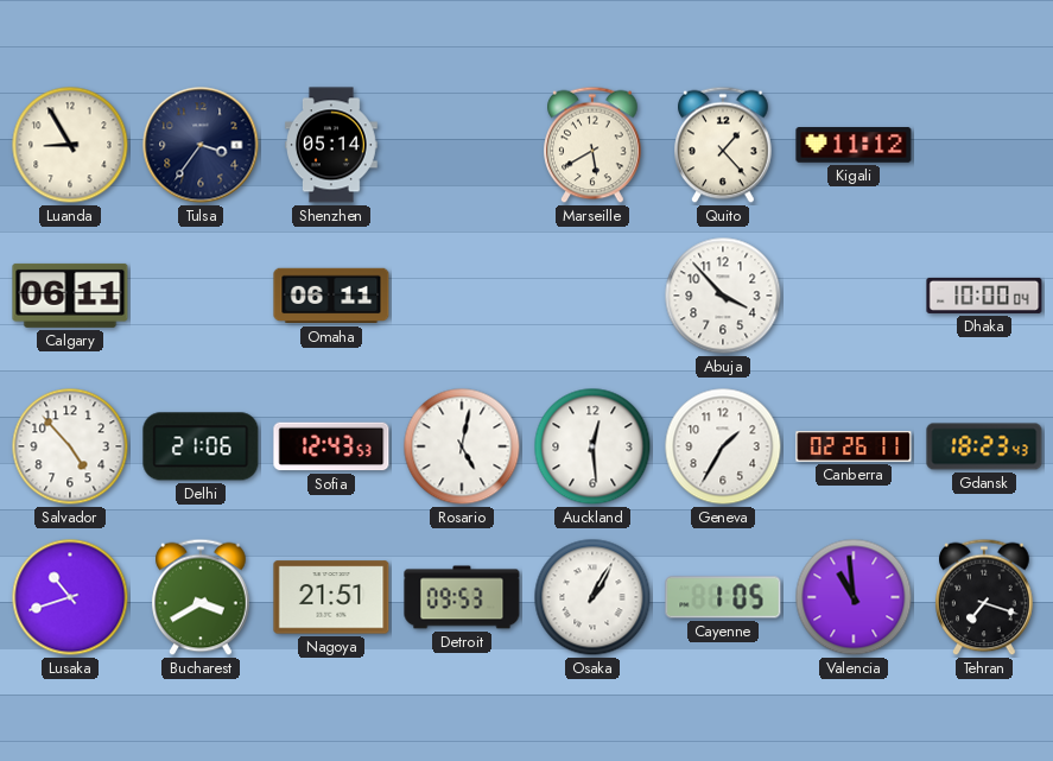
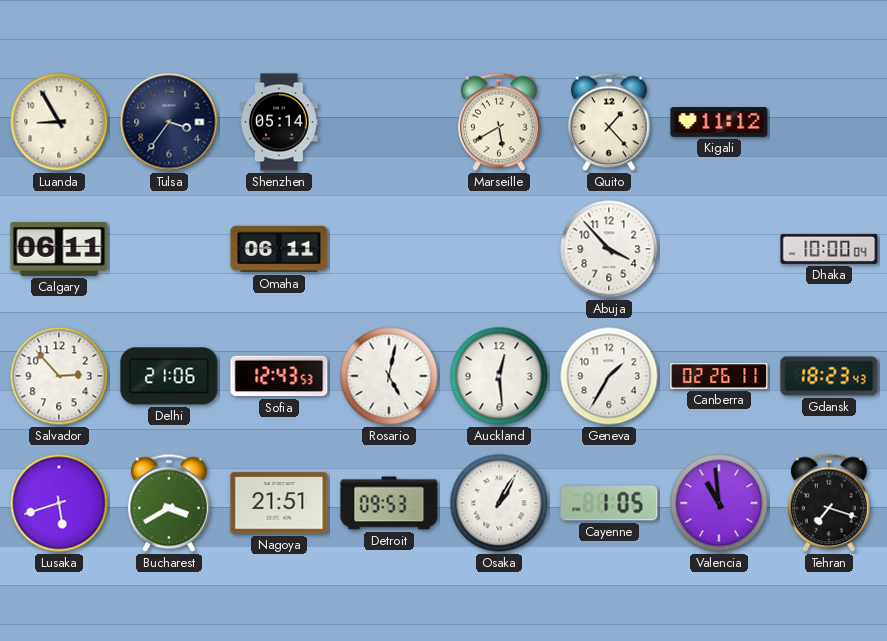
Salvador: 4:53 -> 2:53 (59, 376)
Lusaka: 10:42 -> 5:42 (59, 503)
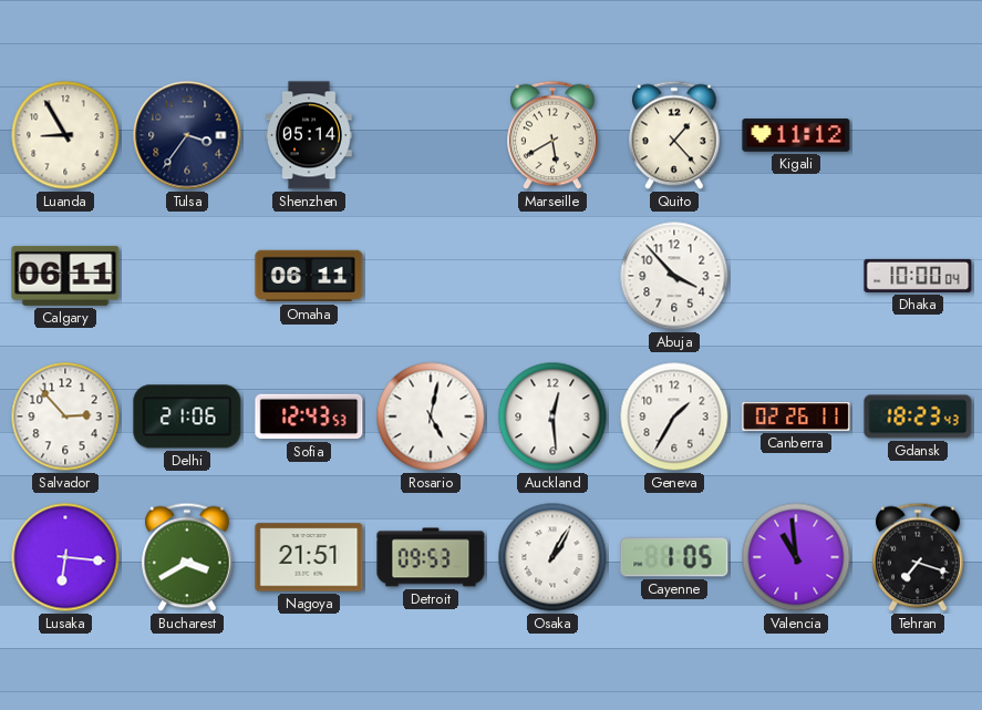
Lusaka: 5:42 -> 6:16 (65, 557)
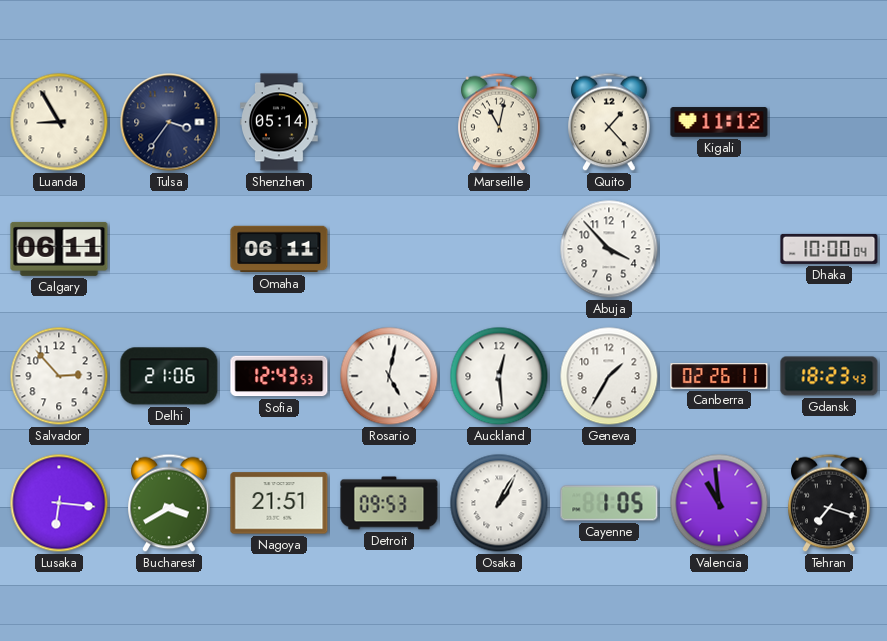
Marseille: 5:40 -> 11:02 (499, 122)
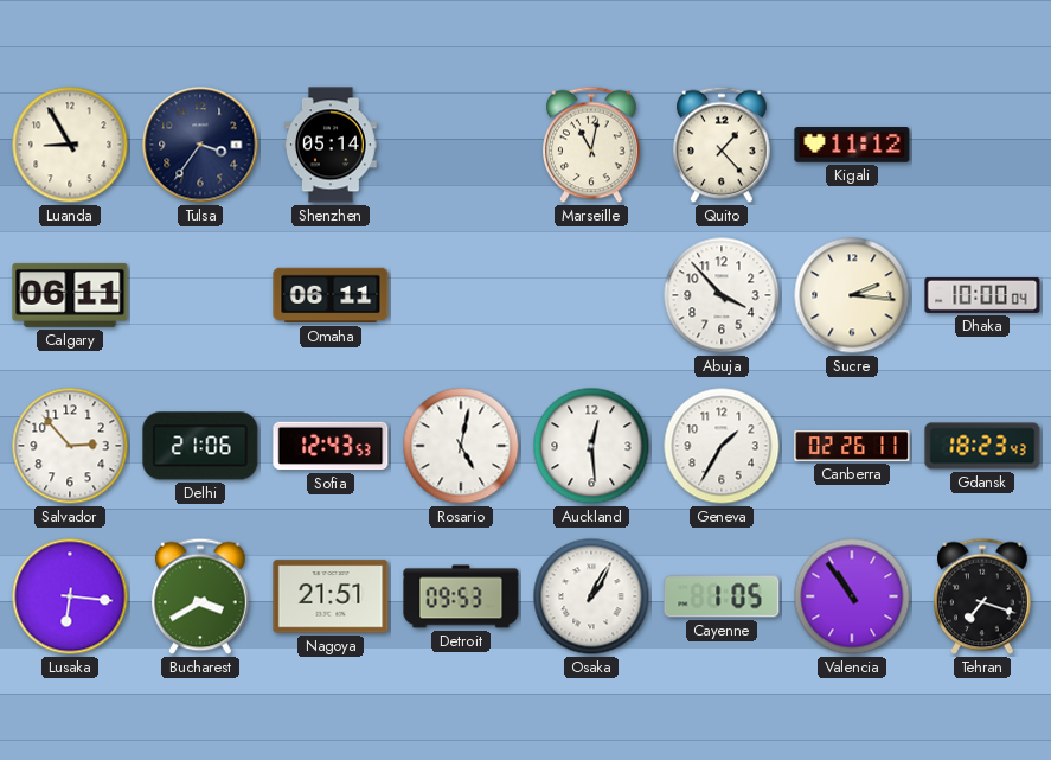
Sucre: none -> 2:16 (852, 295)
Valencia: 10:59 -> 10:54 (852, 596)
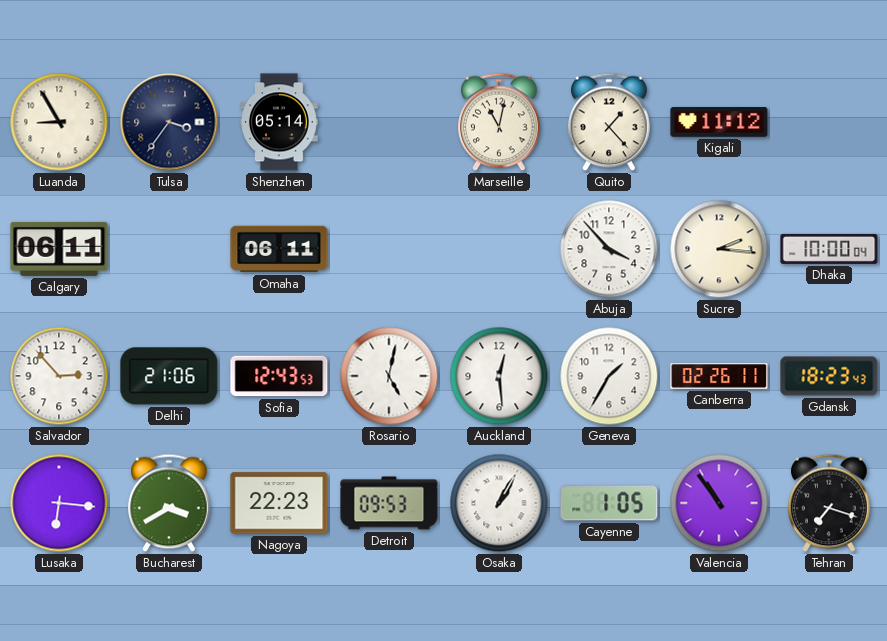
Nagoya: 21:51 -> 22:23 (279, 503)
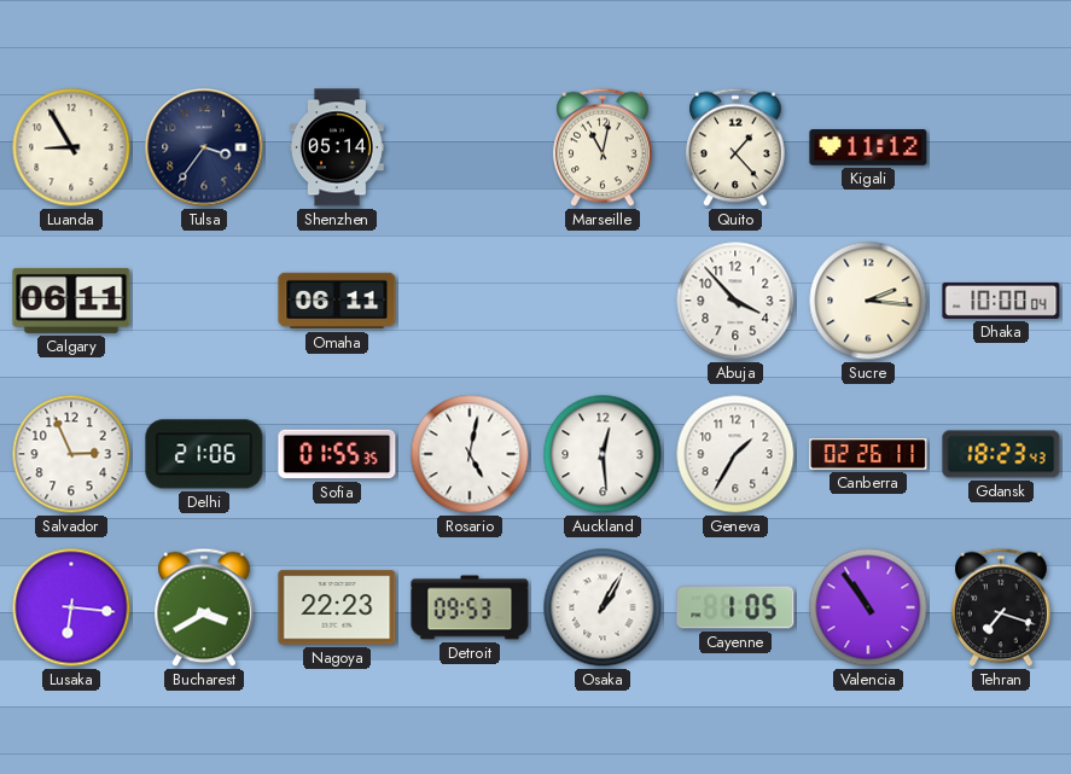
Salvador: 2:53 -> 2:56 (71, 454)
Sofia: 12:43 -> 01:55 (337, 454)
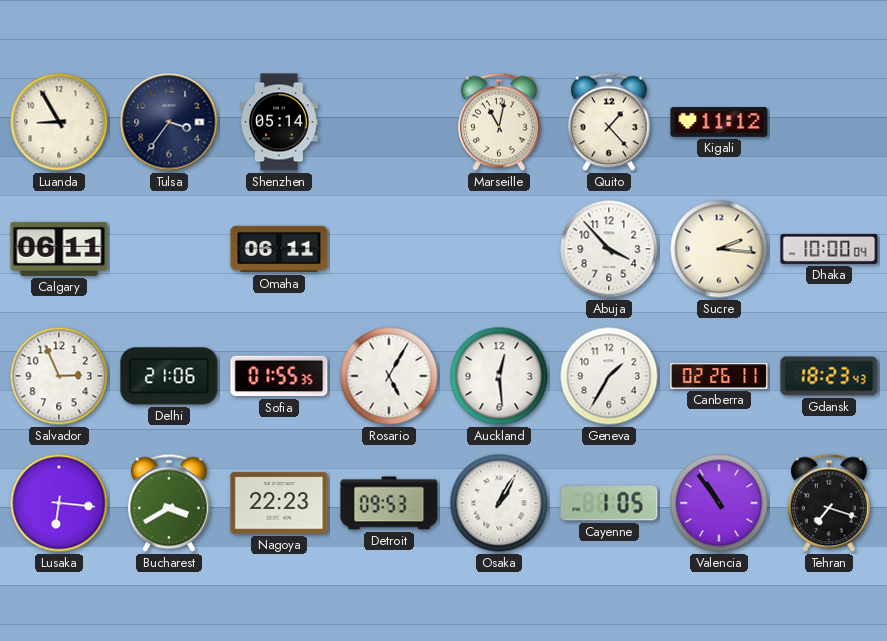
Rosario: 5:02 -> 5:05 (389, 376)
